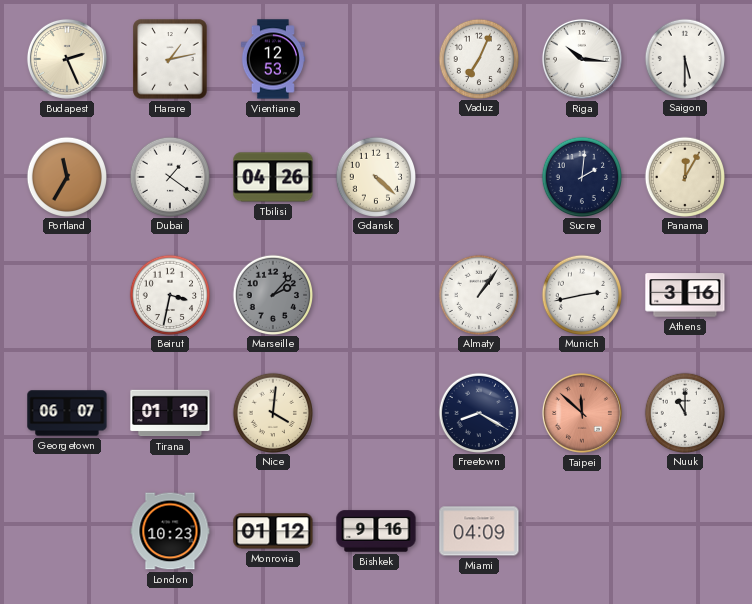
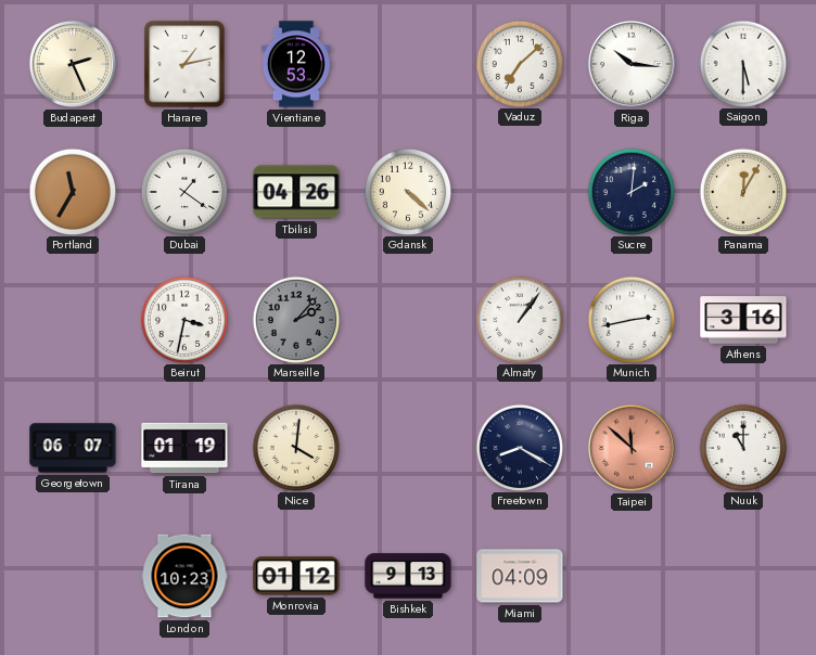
Vaduz: 7:04 -> 7:08 (519, 63)
Bishkek: 9:16 -> 9:13 (408, 576)
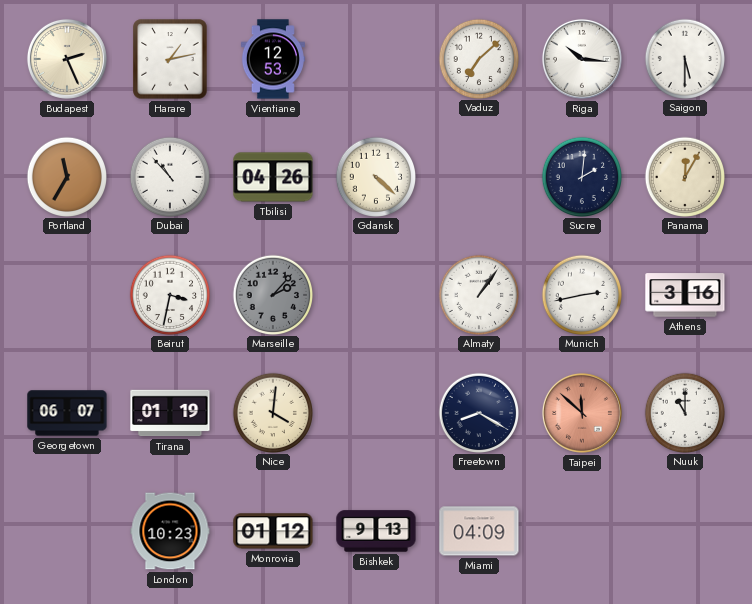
Dubai: 1:21 -> 10:53 (169, 176)
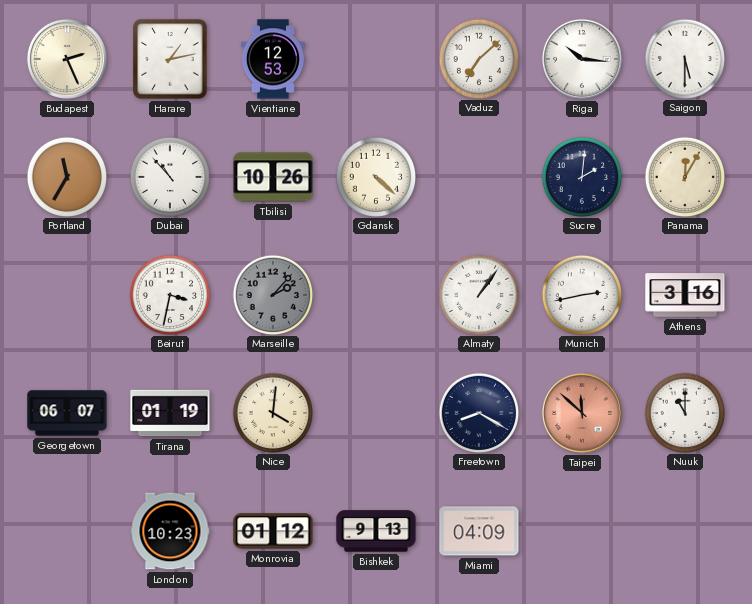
Tbilisi: 04:26 -> 10:26 (273, 177)
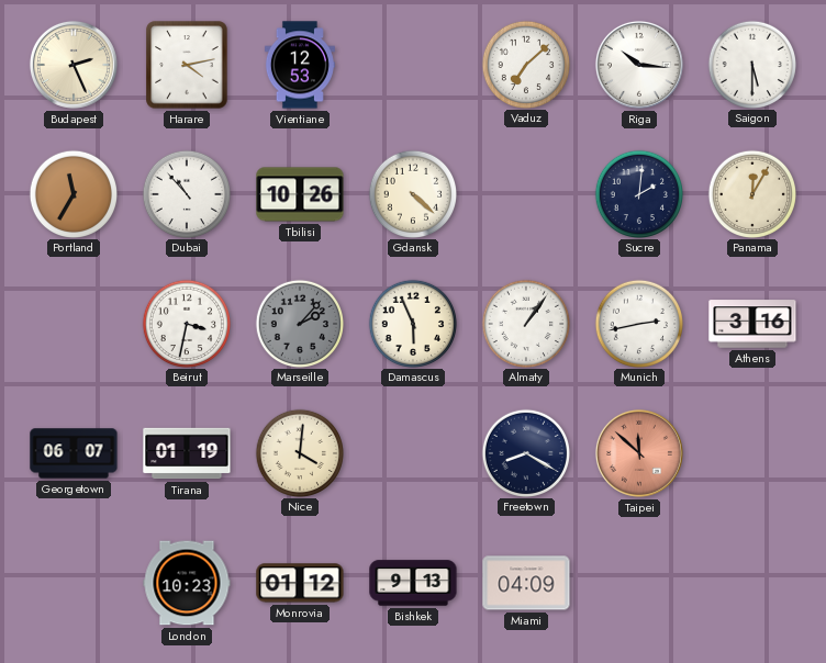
Harare: 1:13 -> 4:13 (187, 65)
Damascus: none -> 5:56 (412, 323)
Nuuk: 11:00 -> none (684, 412)
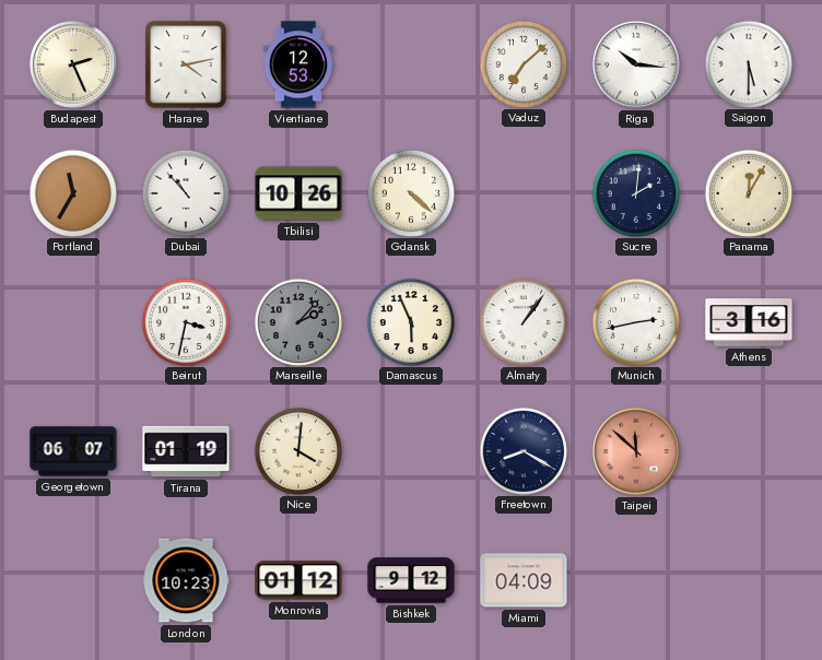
Bishkek: 9:13 -> 9:12 (411, 580)
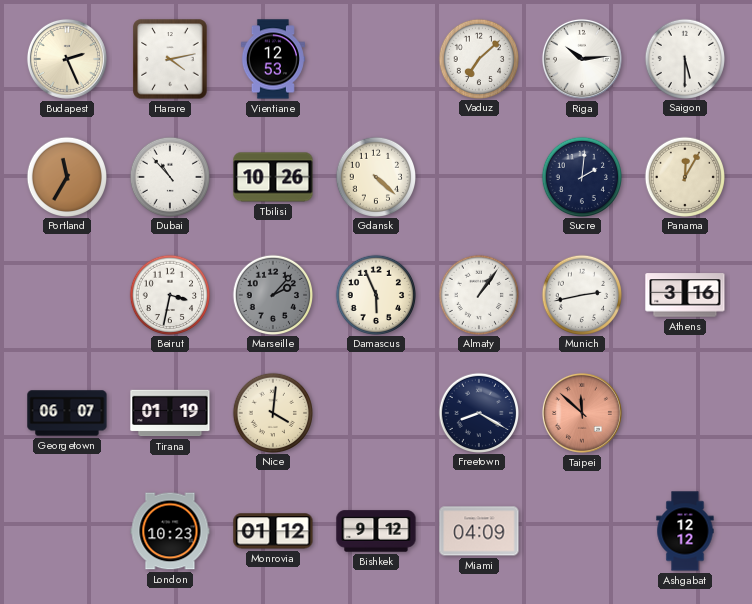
Riga: 10:16 -> 10:14 (582, 59)
Ashgabat: none -> 12:12 (685, 531)
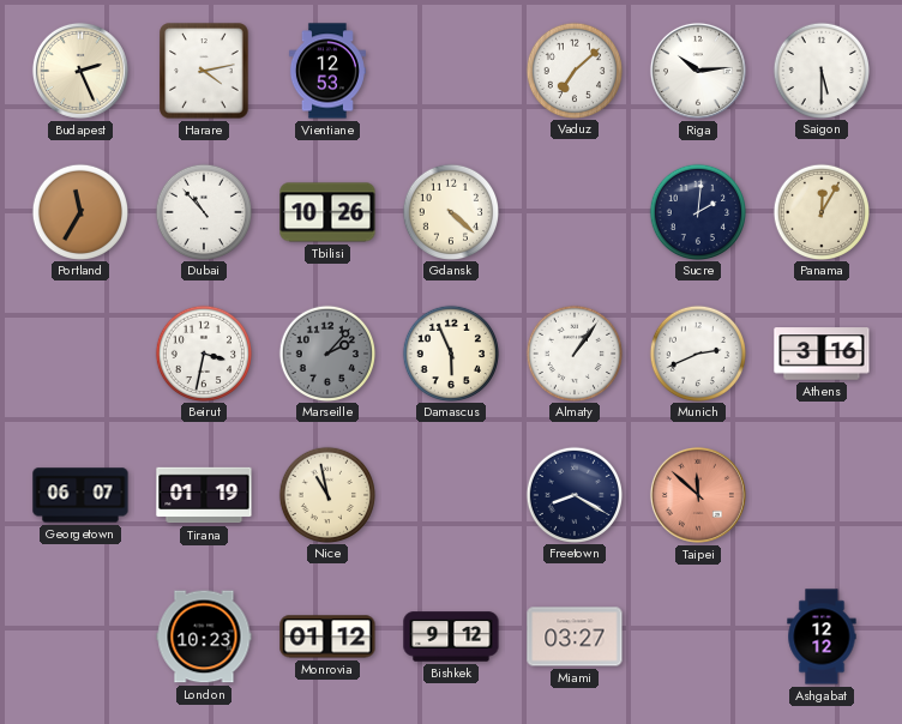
Munich: 2:43 -> 2:41 (697, 352)
Nice: 4:01 -> 10:58 (326, 494)
Miami: 04:09 -> 03:27 (575, 636)
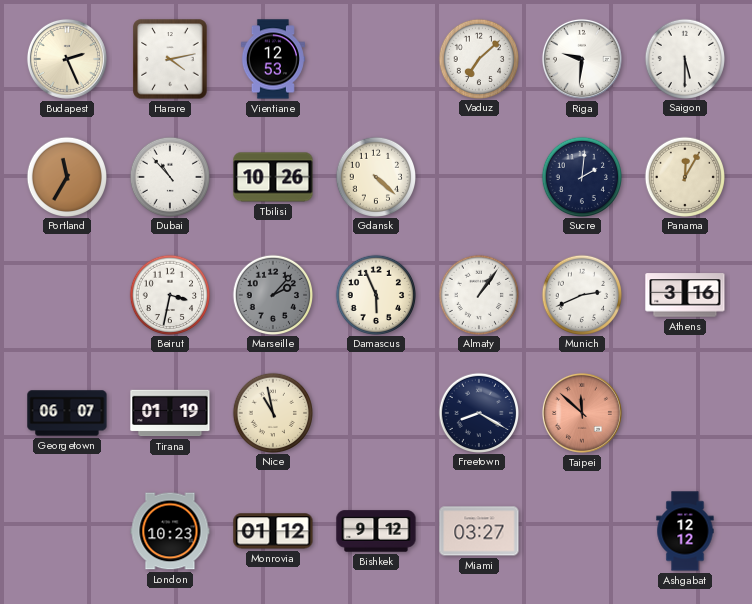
Riga: 10:14 -> 9:31 (582, 59)
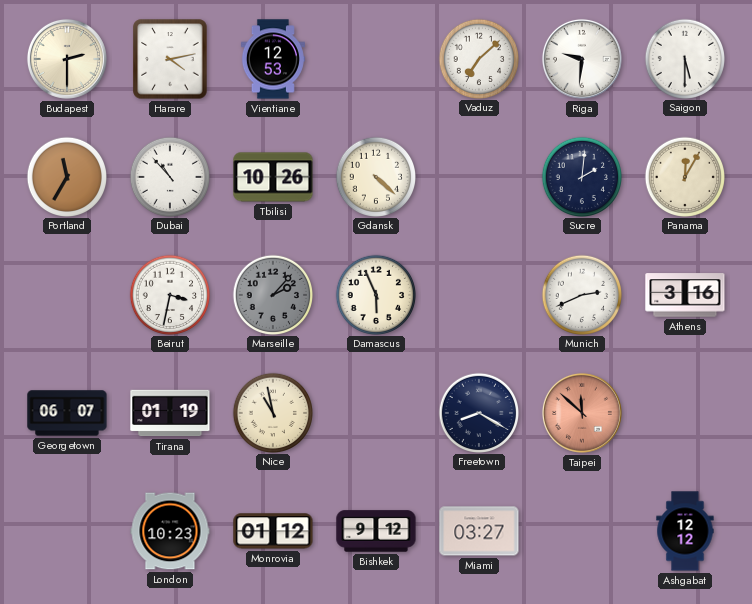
Budapest: 2:26 -> 2:30 (67, 59)
Almaty: 1:06 -> none (478, 294)
